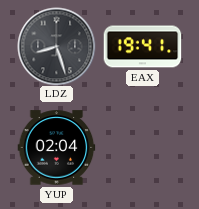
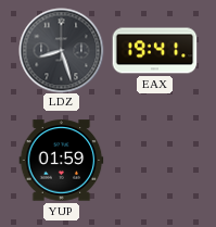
YUP: 02:04 -> 01:59 (61, 161)
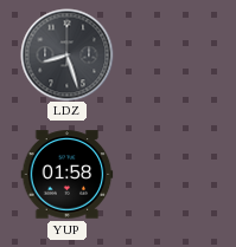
EAX: 19:41 -> none (154, 51)
YUP: 01:59 -> 01:58 (66, 175)
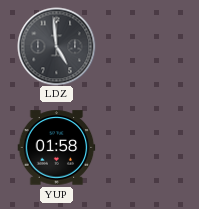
LDZ: 8:27 -> 4:59 (56, 46)
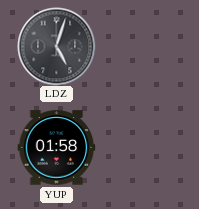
LDZ: 4:59 -> 5:03 (56, 46)
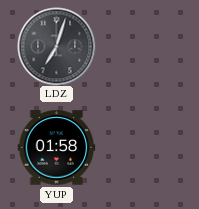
LDZ: 5:03 -> 7:03 (56, 46)
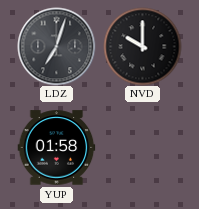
NVD: none -> 10:00 (142, 46)
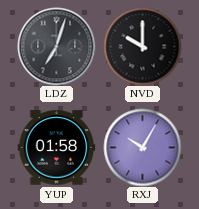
RXJ: none -> 10:05 (142, 147)
